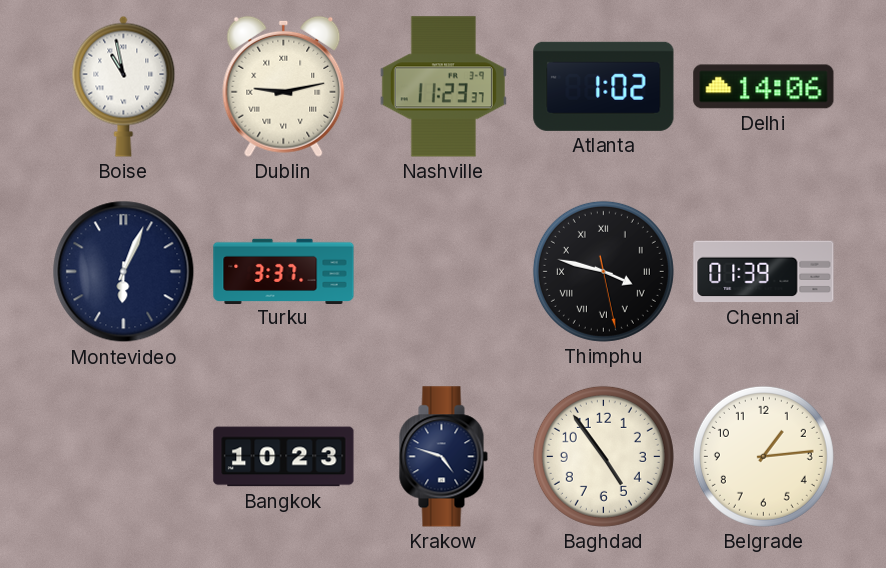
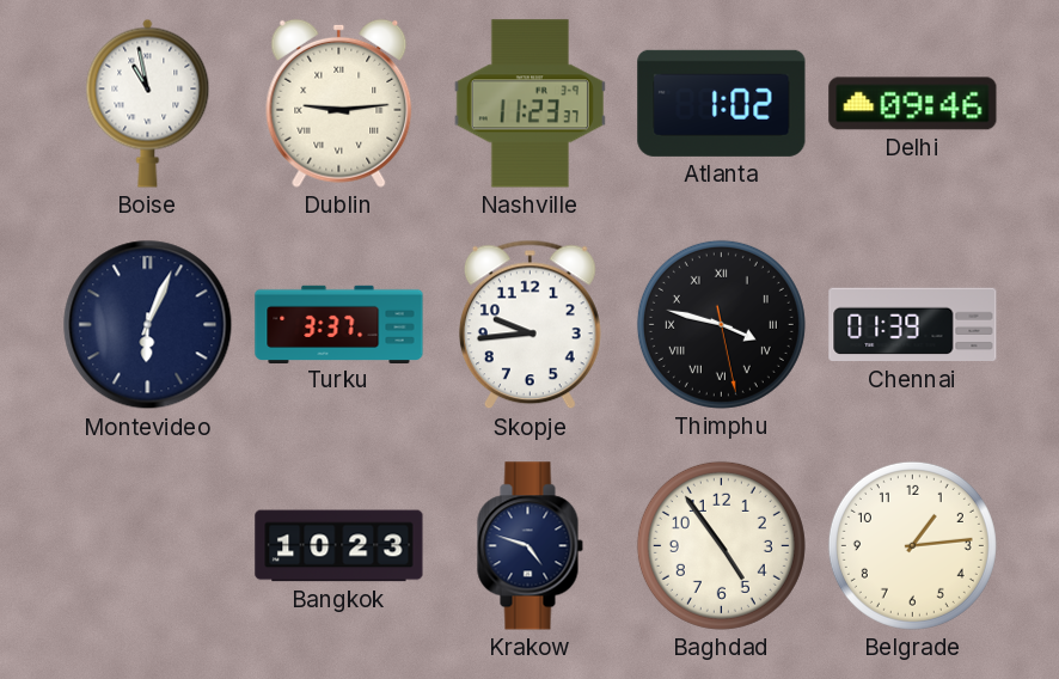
Dublin: 9:13 -> 9:14 (339, 103)
Delhi: 14:06 -> 09:46 (913, 104)
Skopje: none -> 9:44 (529, 325)
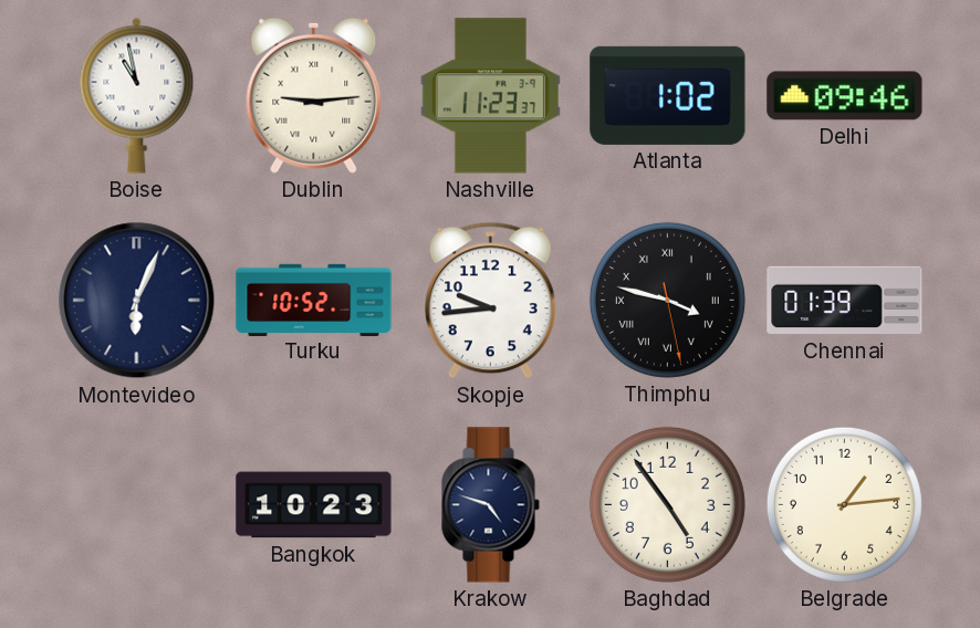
Turku: 3:37 -> 10:52 (314, 300)
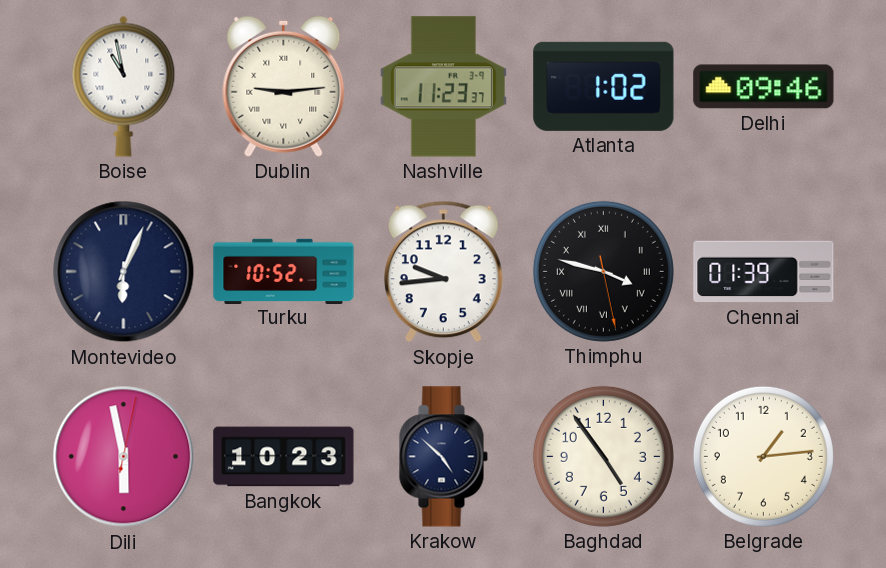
Dili: none -> 5:58 (124, 457)
Krakow: 4:48 -> 4:52 (443, 457)
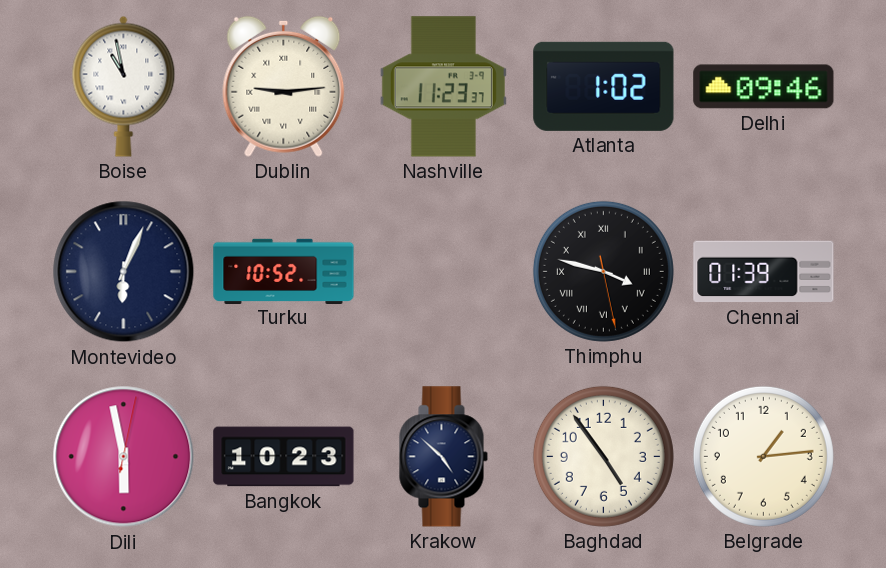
Skopje: 9:44 -> none (443, 272)
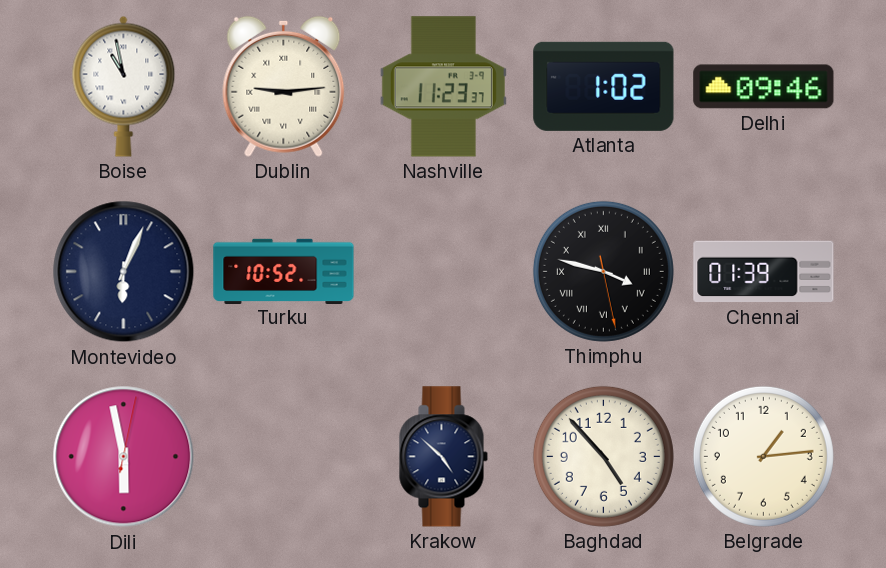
Bangkok: 10:23 -> none (284, 457)
Baghdad: 4:54 -> 4:53 (603, 456)
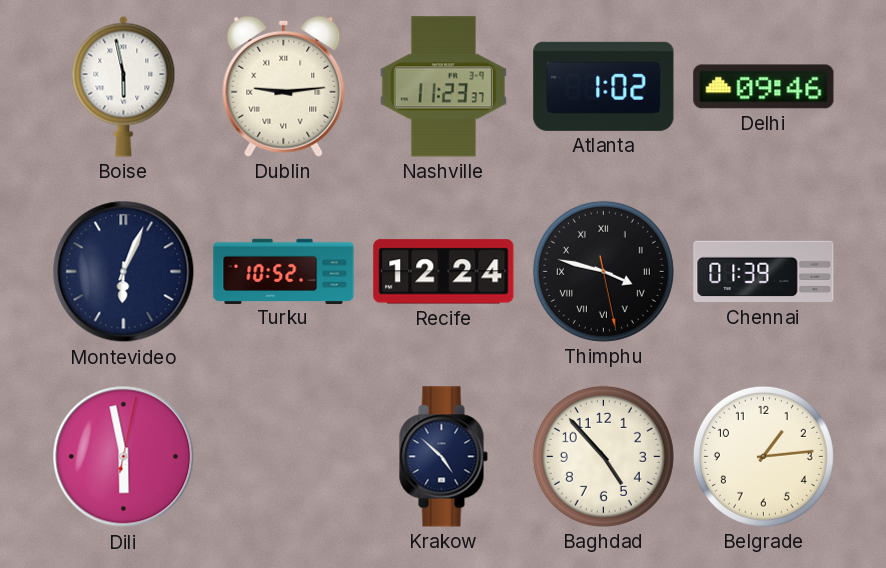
Boise: 10:58 -> 5:58 (124, 86)
Recife: none -> 12:24 (444, 272)
